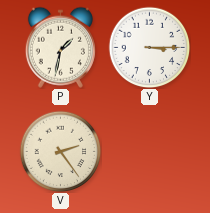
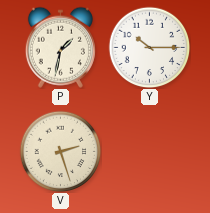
Y: 3:15 -> 10:15 (149, 47)
V: 2:24 -> 2:27 (60, 151)
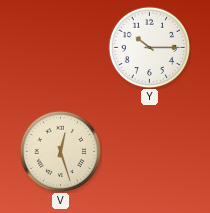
P: 1:32 -> none (60, 47)
V: 2:27 -> 12:27 (60, 151)
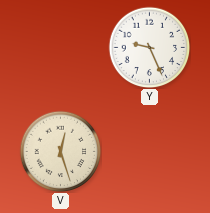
Y: 10:15 -> 9:26 (149, 47)
